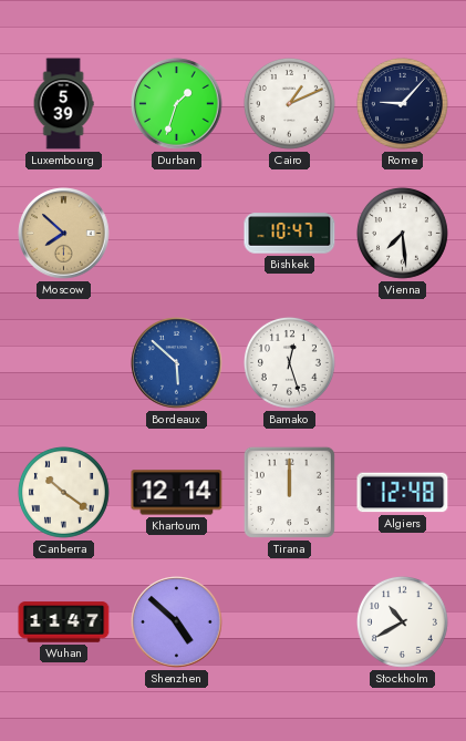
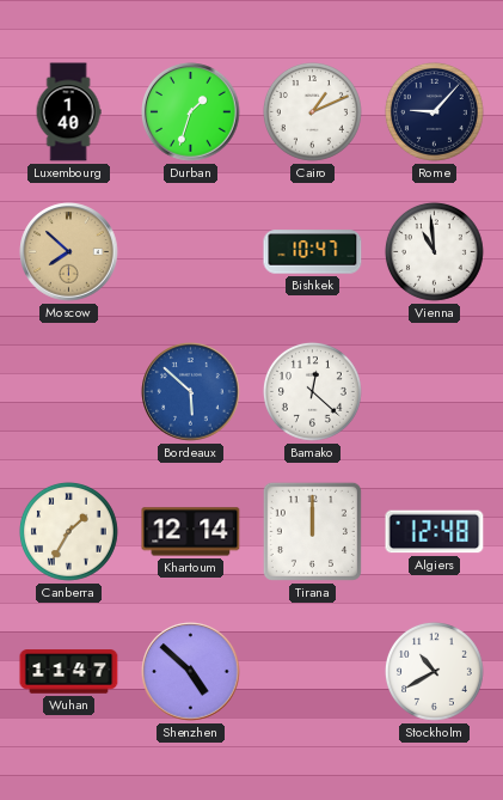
Luxembourg: 5:39 -> 1:40 (68, 112)
Vienna: 7:29 -> 10:59 (434, 251)
Bamako: 12:27 -> 12:22 (312, 391)
Canberra: 10:21 -> 1:35 (68, 531)
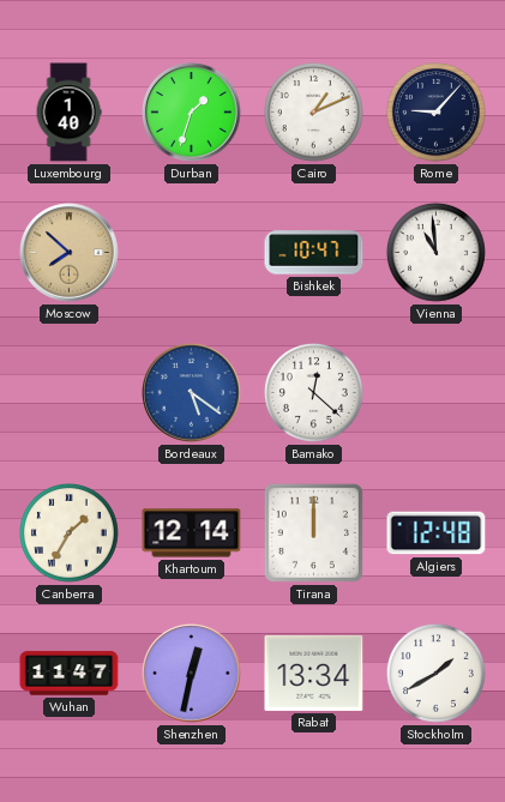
Bordeaux: 5:52 -> 5:21 (192, 393)
Shenzhen: 4:52 -> 12:32 (192, 674)
Rabat: none -> 13:34 (314, 673)
Stockholm: 10:40 -> 1:40 (435, 673)
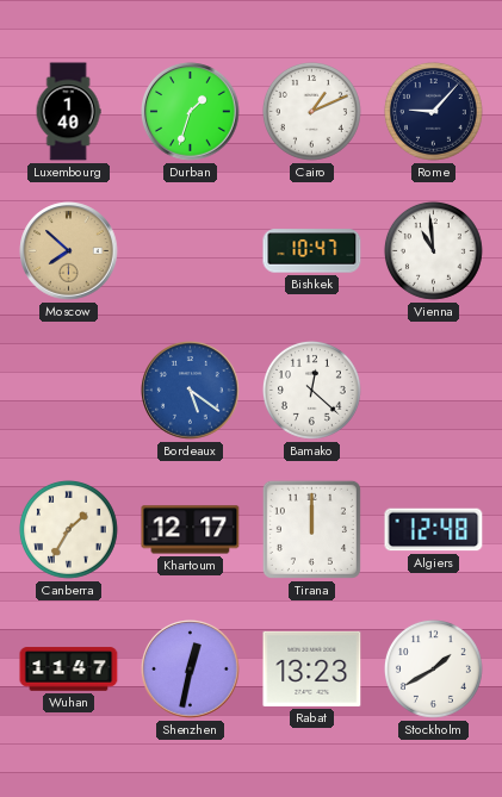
Khartoum: 12:14 -> 12:17 (191, 530)
Rabat: 13:34 -> 13:23 (312, 668)
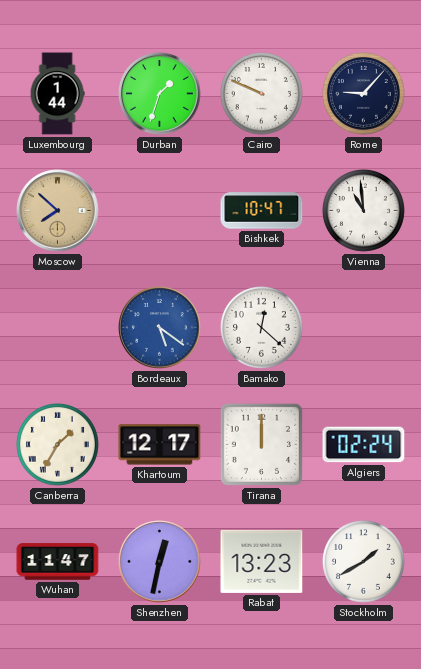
Luxembourg: 1:40 -> 1:44 (57, 94)
Cairo: 1:11 -> 9:49 (261, 93)
Algiers: 12:48 -> 02:24 (364, 445)
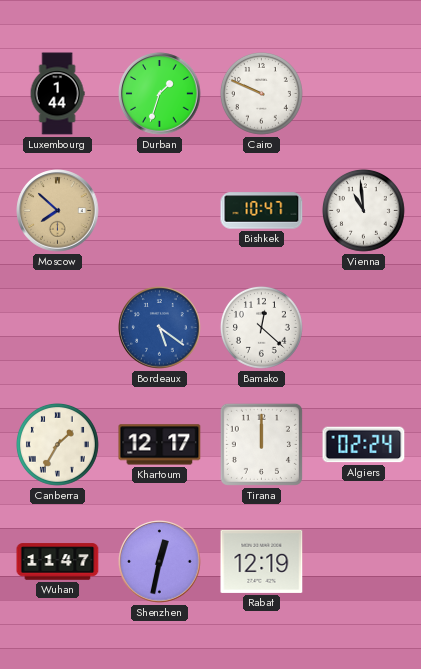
Rome: 9:07 -> none (363, 93)
Rabat: 13:23 -> 12:19 (262, 561)
Stockholm: 1:40 -> none (363, 561)
